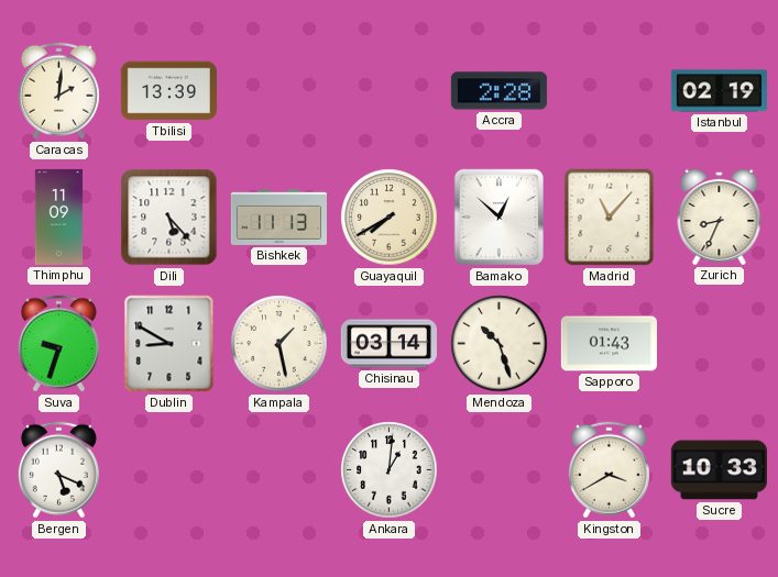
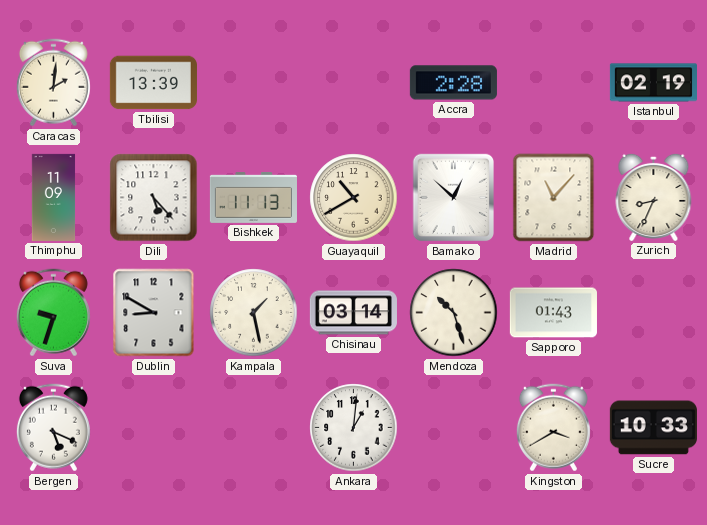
Guayaquil: 7:40 -> 10:40 (354, 198)
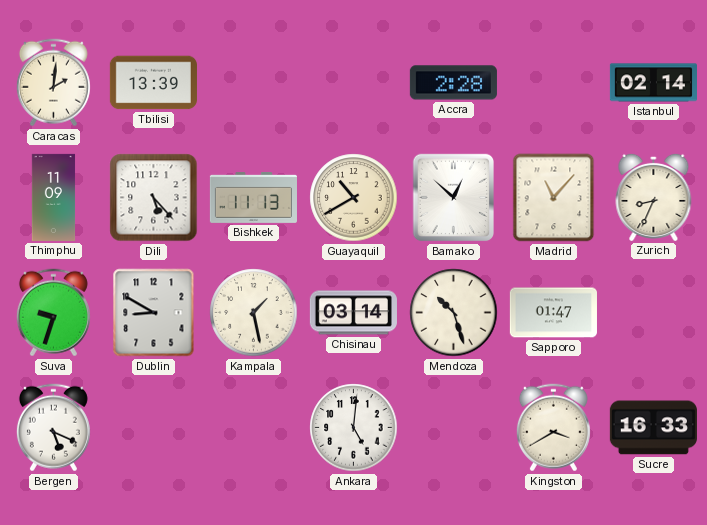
Istanbul: 02:19 -> 02:14 (653, 83)
Sapporo: 01:43 -> 01:47 (553, 313)
Ankara: 1:01 -> 5:01 (354, 428)
Sucre: 10:33 -> 16:33 (653, 428)
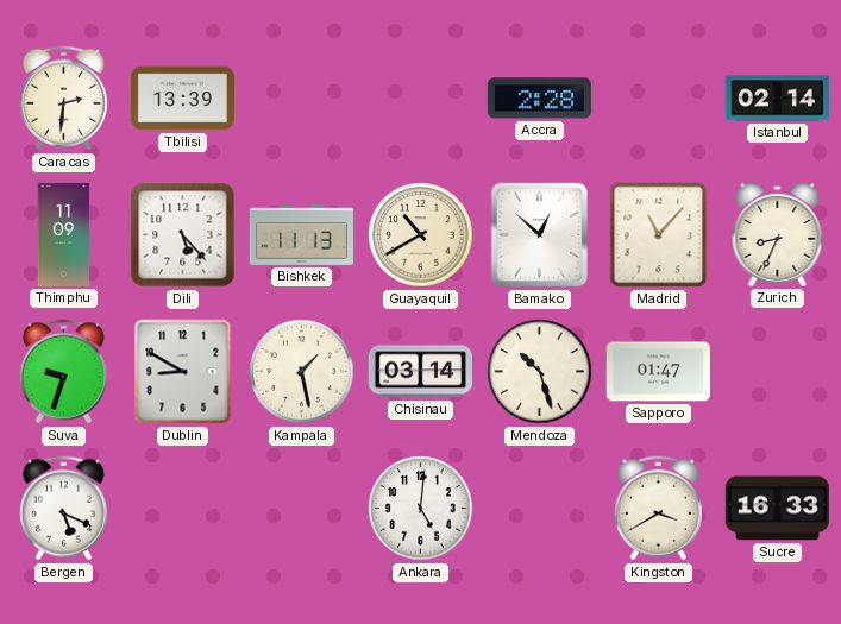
Caracas: 2:01 -> 2:31 (63, 99)
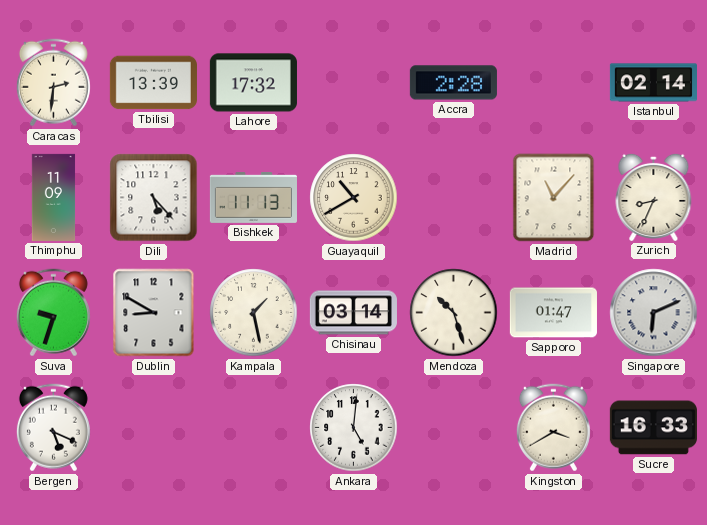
Lahore: none -> 17:32 (253, 83)
Bamako: 12:52 -> none (539, 235)
Singapore: none -> 6:11 (654, 313)
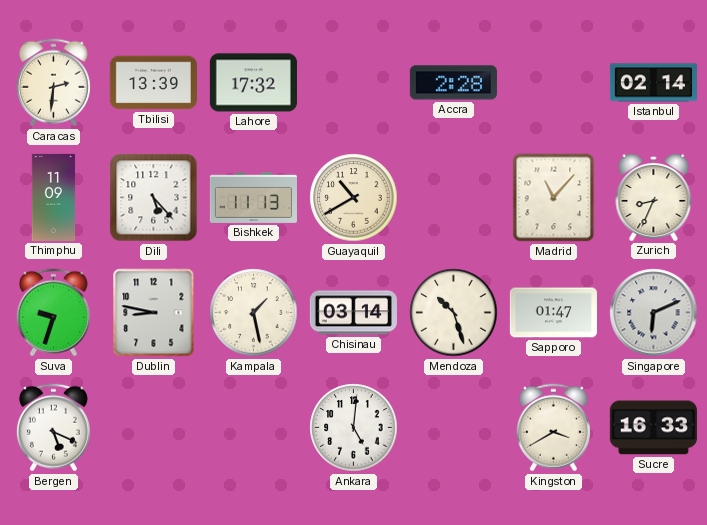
Dublin: 8:50 -> 8:47 (154, 313)
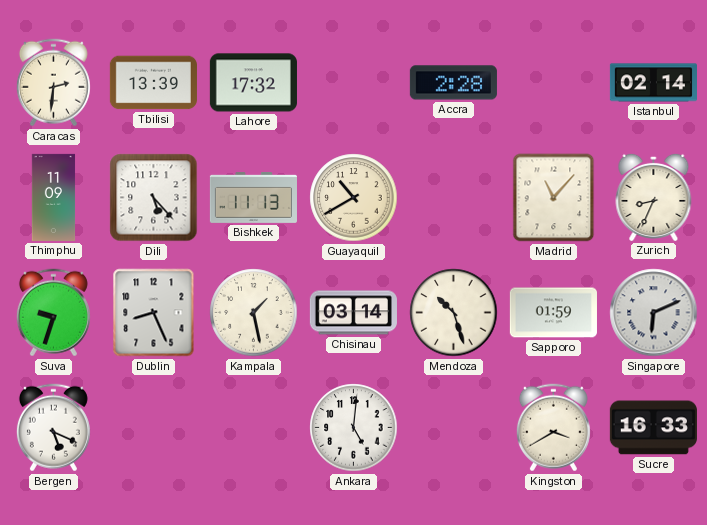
Dublin: 8:47 -> 8:26 (154, 313)
Sapporo: 01:47 -> 01:59 (553, 313)
